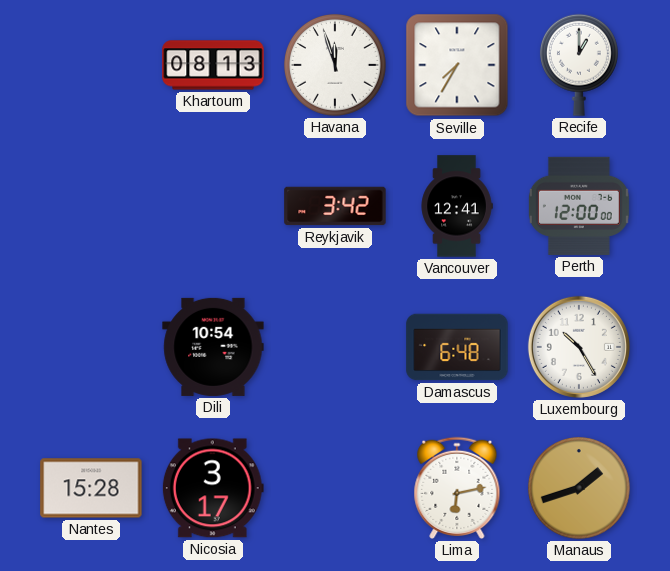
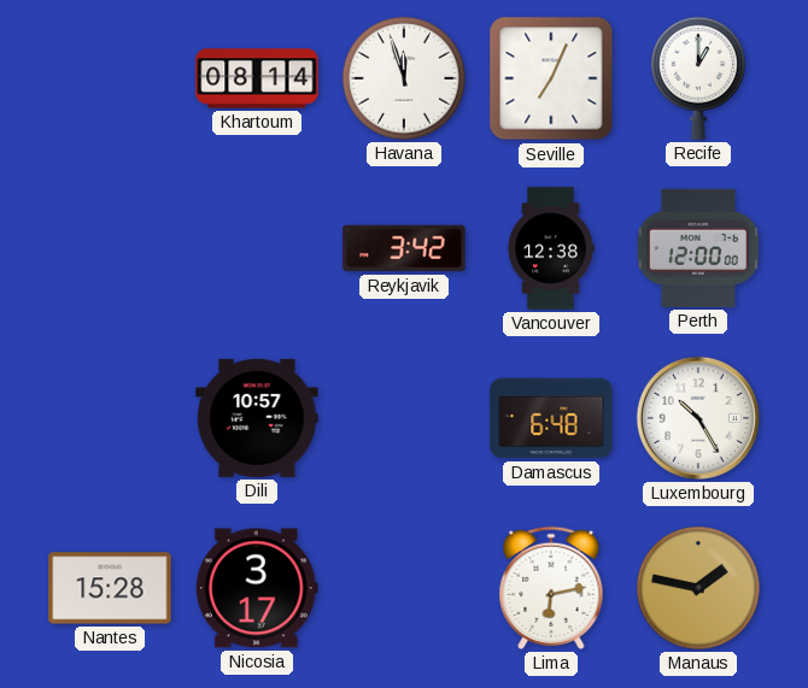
Khartoum: 08:13 -> 08:14 (257, 78)
Seville: 7:35 -> 7:04 (551, 78)
Vancouver: 12:41 -> 12:38 (551, 248)
Dili: 10:54 -> 10:57 (257, 418)
Manaus: 1:42 -> 1:47 (698, 588)
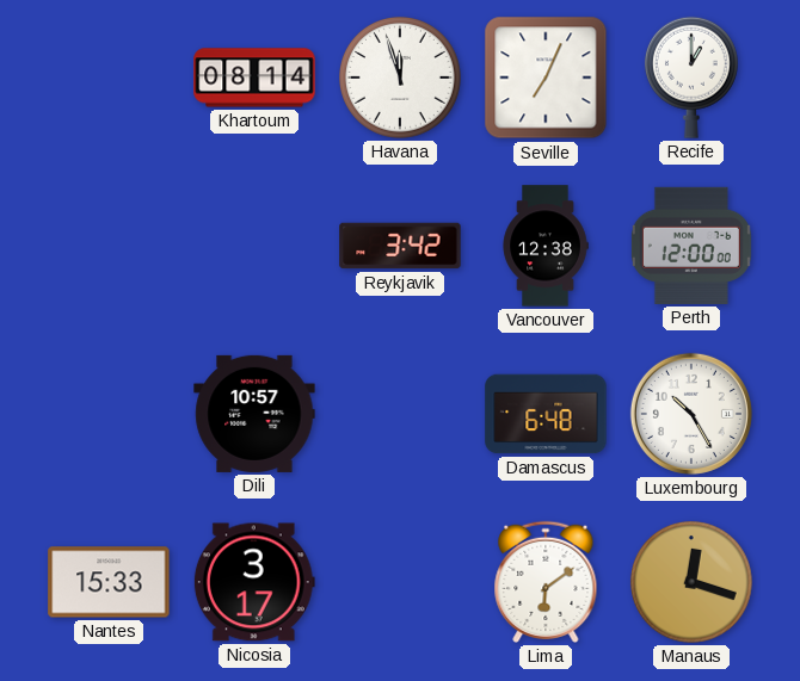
Nantes: 15:28 -> 15:33 (109, 582)
Lima: 6:13 -> 6:09 (546, 582)
Manaus: 1:47 -> 12:18 (691, 582)
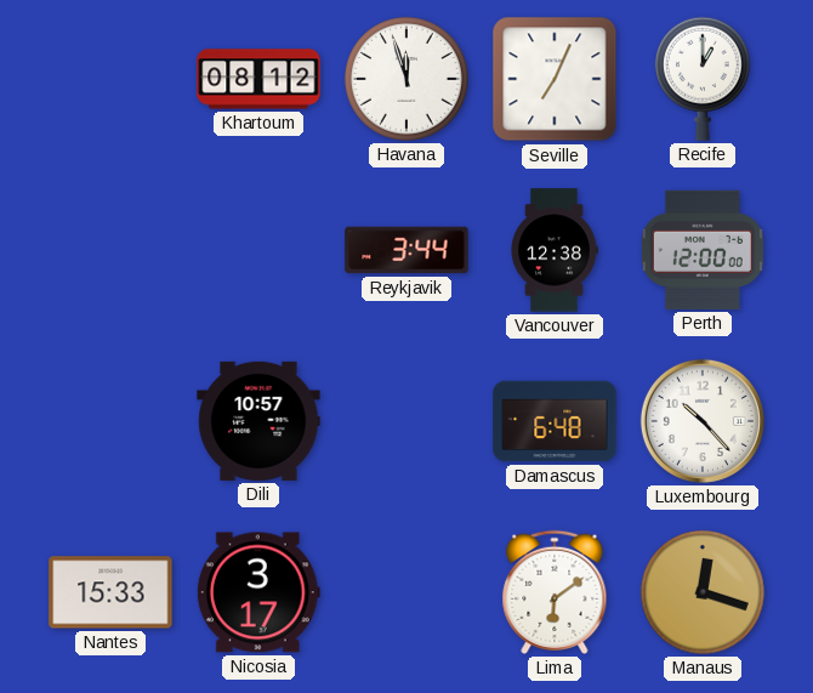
Khartoum: 08:14 -> 08:12 (258, 79)
Reykjavik: 3:42 -> 3:44 (406, 250)
Luxembourg: 10:25 -> 10:23 (703, 421)
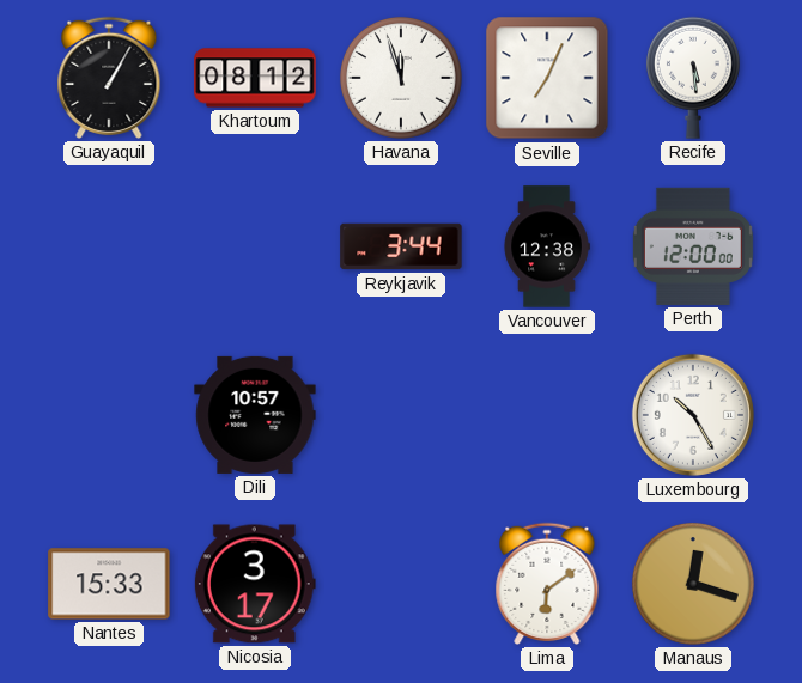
Guayaquil: none -> 1:05 (109, 78)
Recife: 1:00 -> 5:29 (693, 78)
Damascus: 6:48 -> none (555, 421)
Luxembourg: 10:23 -> 10:25 (693, 415)
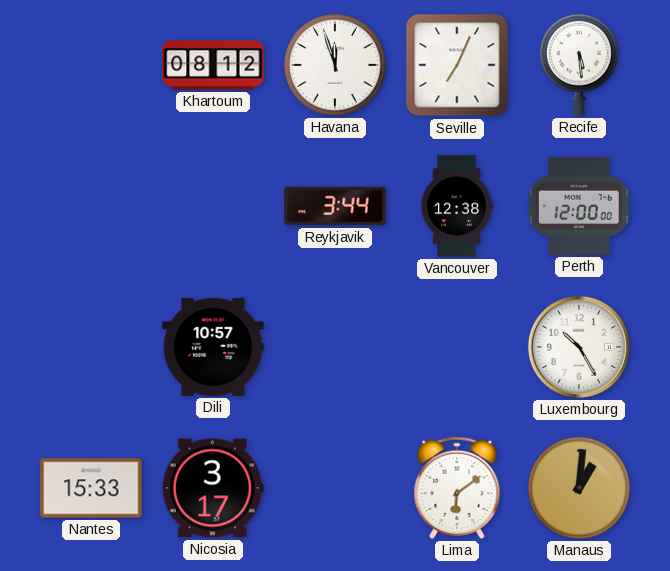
Guayaquil: 1:05 -> none (109, 78)
Manaus: 12:18 -> 1:01 (579, 488)
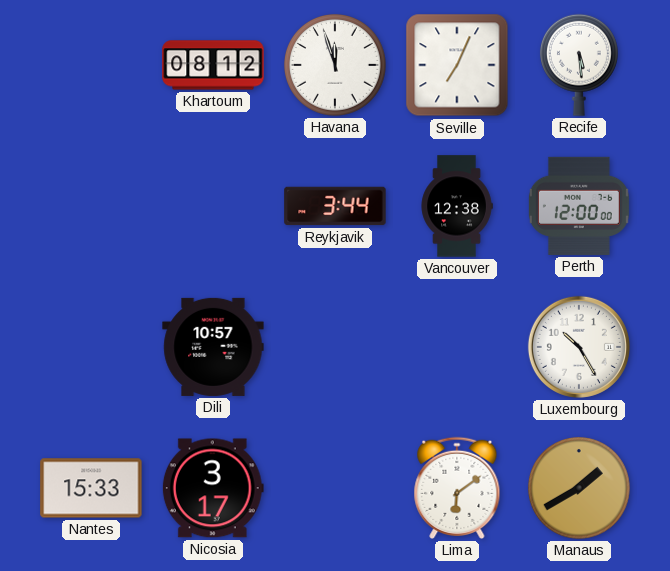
Manaus: 1:01 -> 1:40 (579, 488)
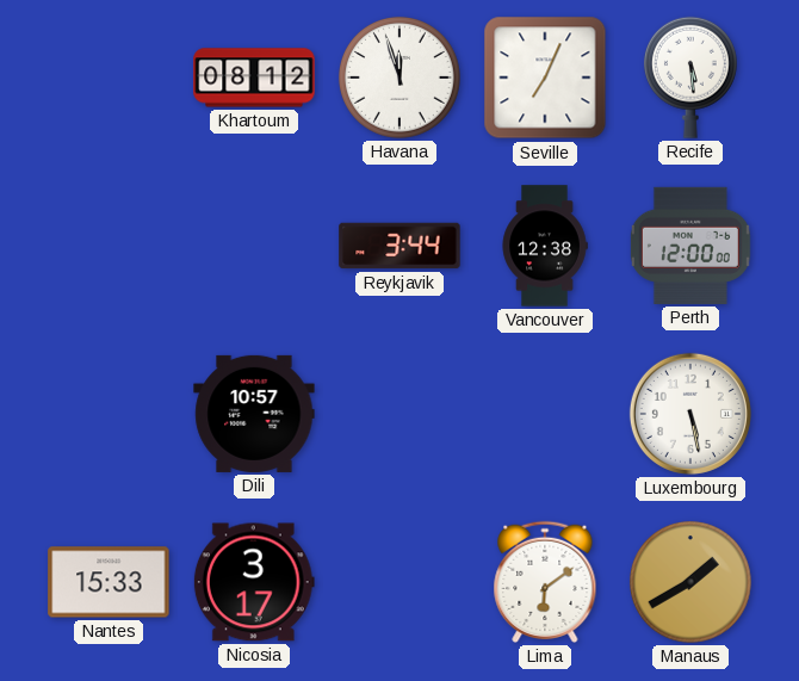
Luxembourg: 10:25 -> 5:28 (690, 414)
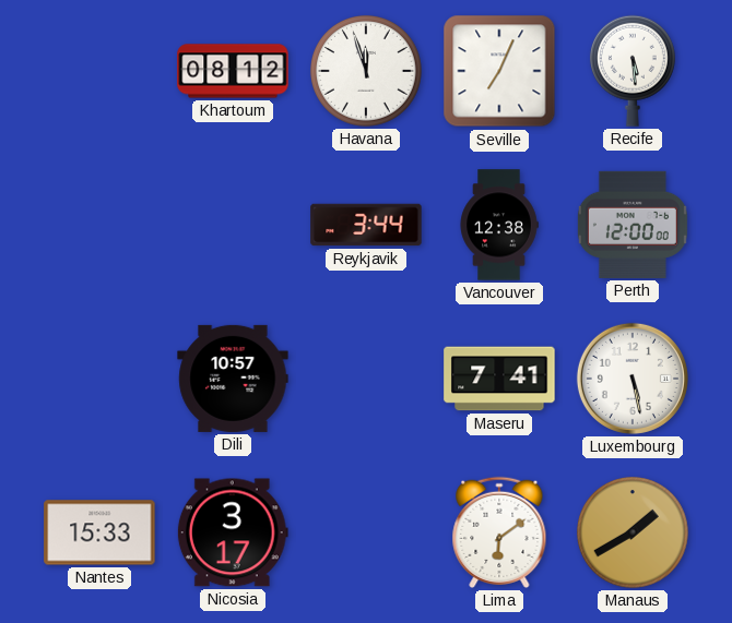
Maseru: none -> 7:41 (499, 379)
